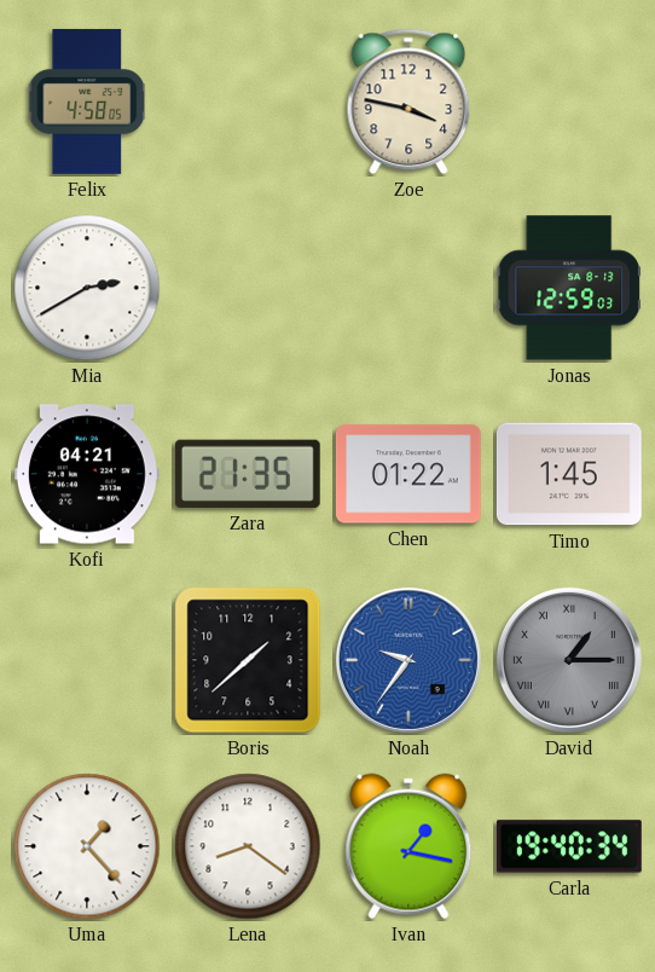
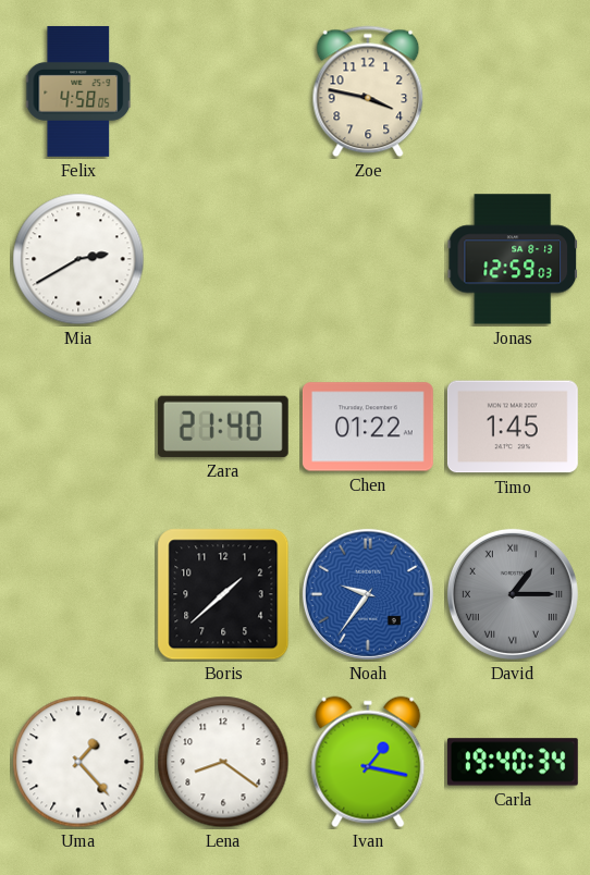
Kofi: 04:21 -> none (87, 474)
Zara: 21:35 -> 21:40 (223, 427)
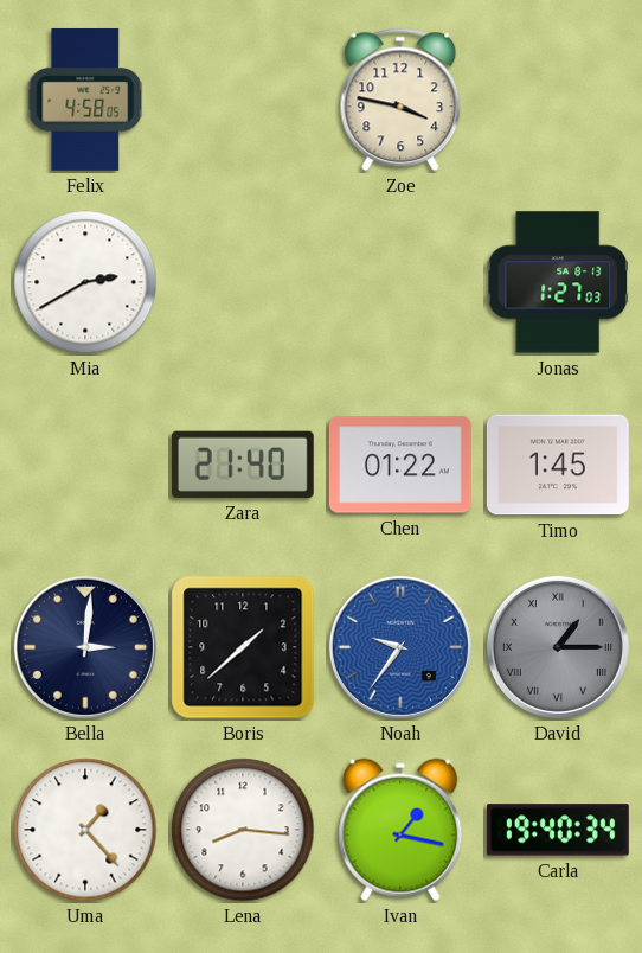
Jonas: 12:59 -> 1:27 (558, 282)
Bella: none -> 3:01 (85, 647)
Lena: 8:21 -> 8:16 (243, 830)
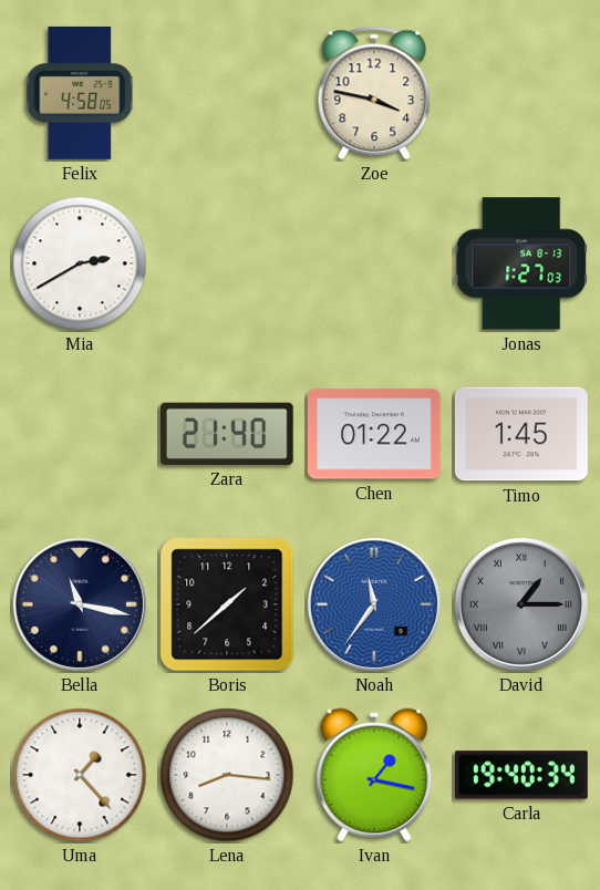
Bella: 3:01 -> 11:17 (80, 604)
Noah: 9:36 -> 11:36 (374, 604)
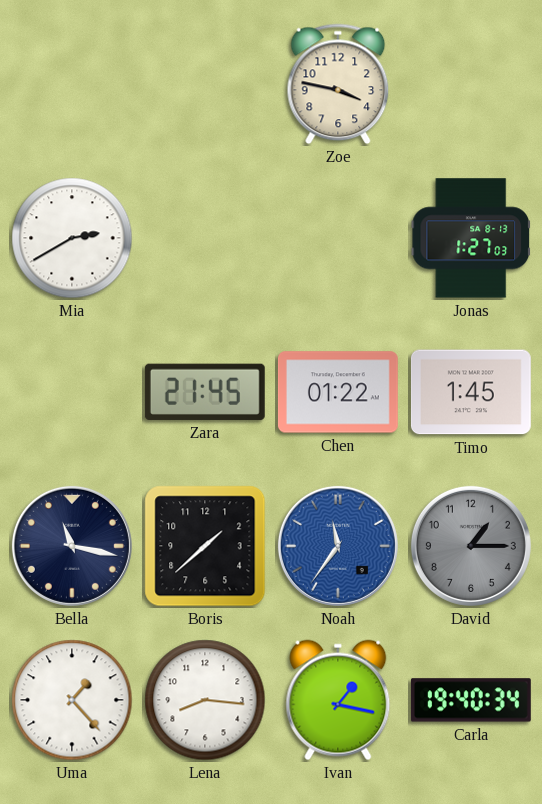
Felix: 4:58 -> none (81, 93)
Zara: 21:40 -> 21:45 (205, 392)
David numerals: Roman -> Arabic (471, 546)
